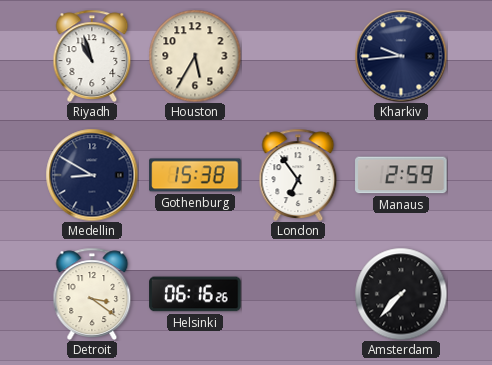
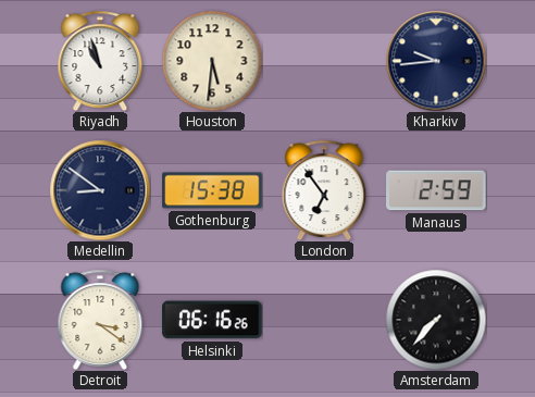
Houston: 5:35 -> 5:31 (212, 61)
Medellin: 8:50 -> 8:51 (100, 190)
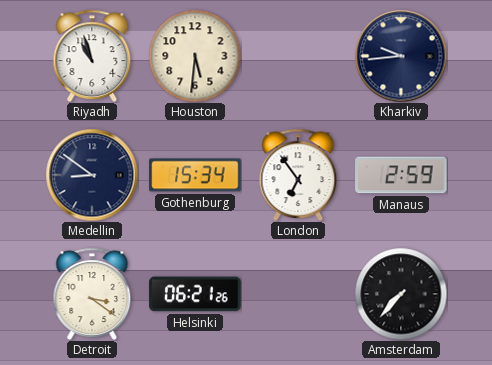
Gothenburg: 15:38 -> 15:34 (195, 175)
Helsinki: 06:16 -> 06:21 (195, 294)
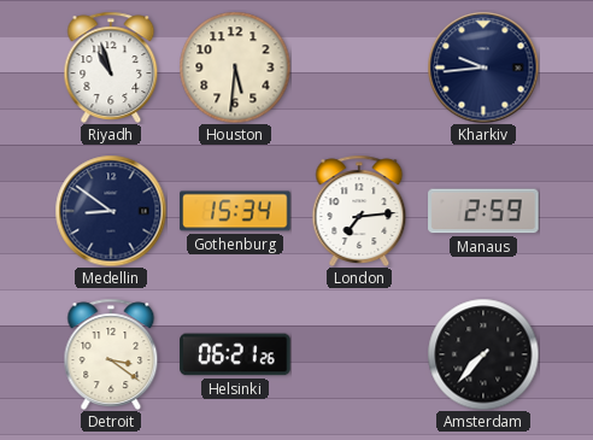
London: 6:54 -> 7:14 (359, 210)
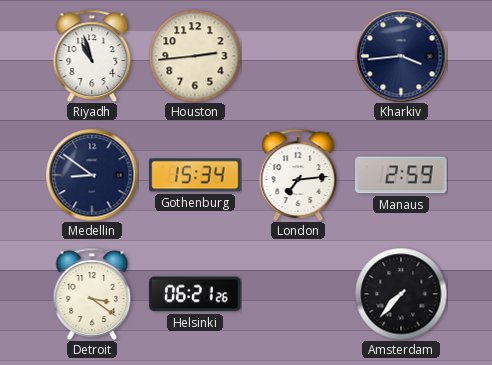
Houston: 5:31 -> 2:44 (195, 56)
Kharkiv: 9:44 -> 3:44 (401, 56)
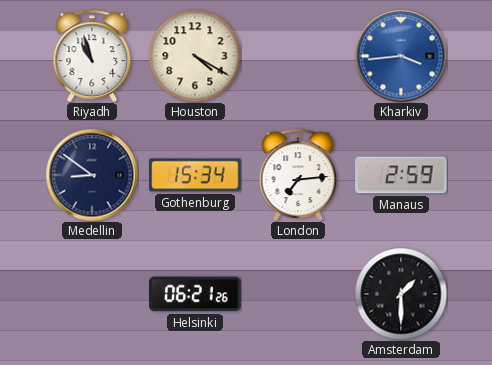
Houston: 2:44 -> 4:20 (195, 56)
Kharkiv dial: navy -> blue (401, 56)
Detroit: 3:21 -> none (92, 293)
Amsterdam: 7:37 -> 1:30 (401, 294)
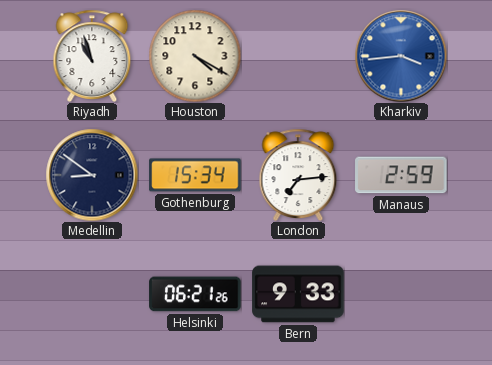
Bern: none -> 9:33 (298, 294)
Amsterdam: 1:30 -> none (401, 294)
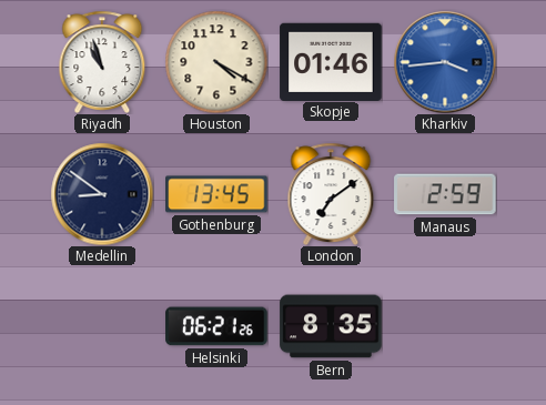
Skopje: none -> 01:46 (331, 61)
Gothenburg: 15:34 -> 13:45 (216, 194)
London: 7:14 -> 7:09 (331, 193)
Bern: 9:33 -> 8:35 (331, 326)
